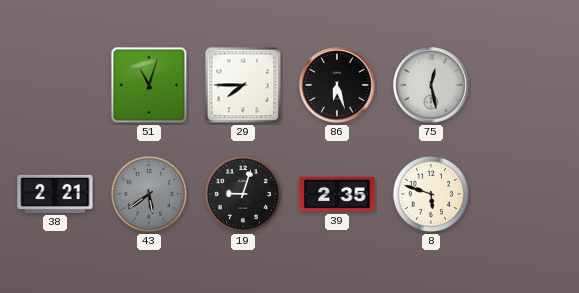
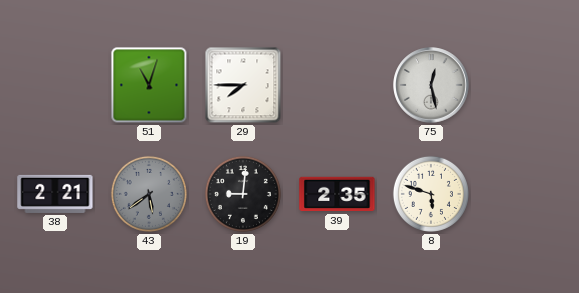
86: 6:27 -> none (337, 85)
19: 9:03 -> 9:01 (243, 194)
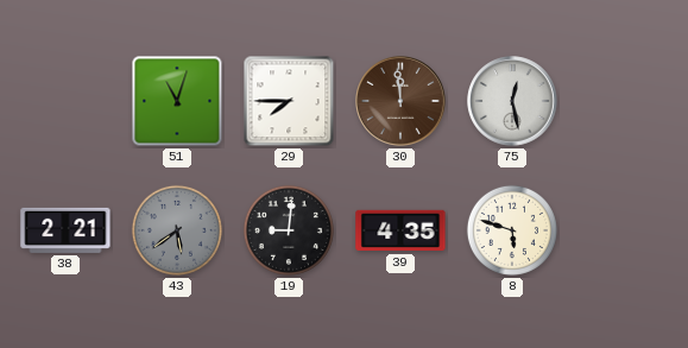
30: none -> 11:59 (400, 101)
39: 2:35 -> 4:35 (400, 230)
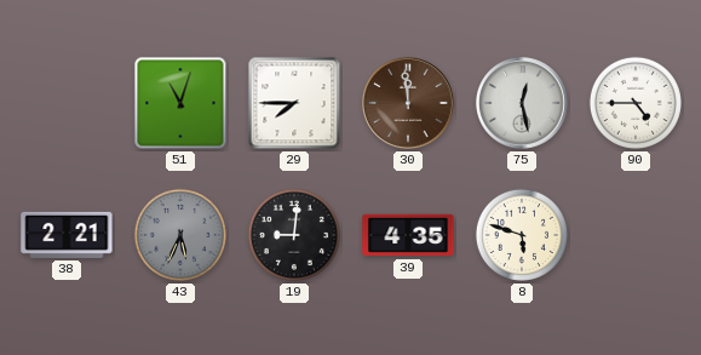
90: none -> 4:45 (636, 103)
43: 5:39 -> 5:34 (180, 235)
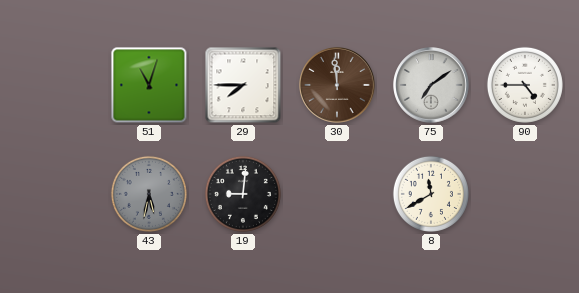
75: 12:28 -> 7:09 (431, 85)
38: 2:21 -> none (67, 235)
43: 5:34 -> 5:32 (149, 194)
39: 4:35 -> none (408, 235)
8: 5:48 -> 11:40 (431, 194)
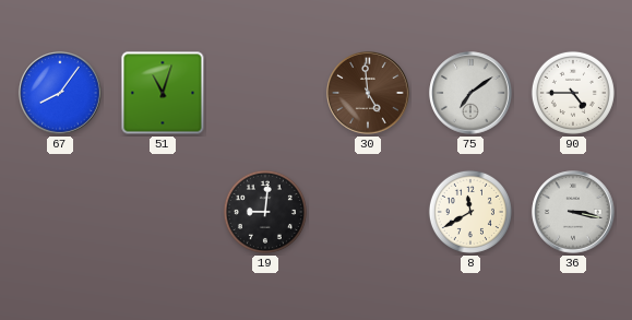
67: none -> 8:06 (60, 93)
29: 7:45 -> none (243, 85)
30: 11:59 -> 4:59 (368, 93)
43: 5:32 -> none (149, 194)
36: none -> 3:17 (573, 212)
